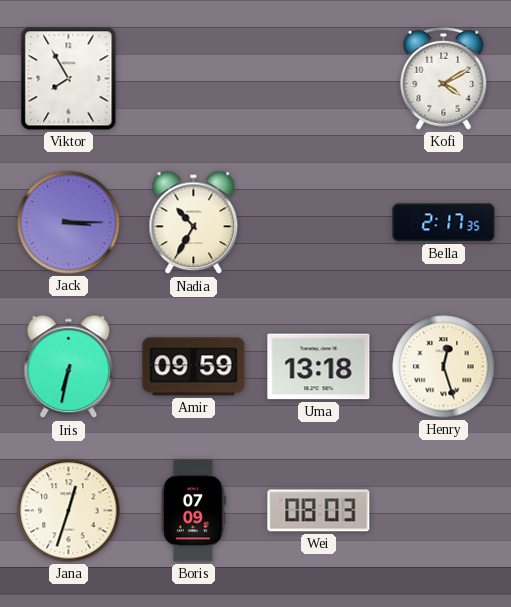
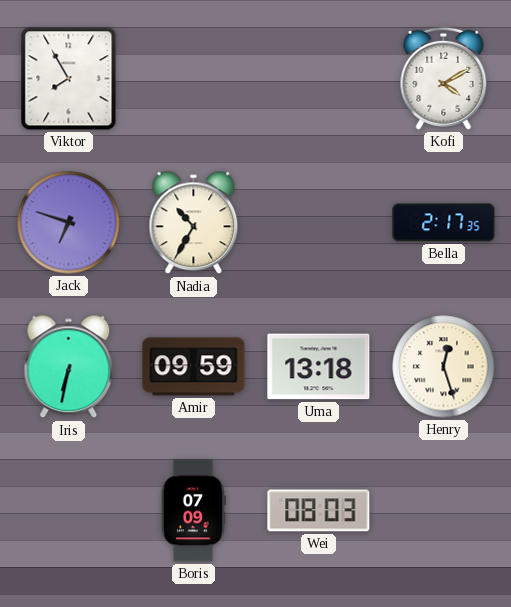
Jack: 3:15 -> 6:48 (69, 223)
Jana: 12:33 -> none (69, 511)
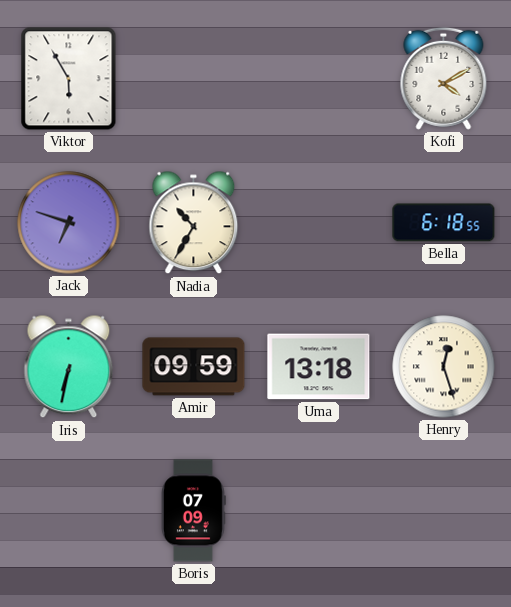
Viktor: 7:55 -> 5:55 (69, 79)
Bella: 2:17 -> 6:18 (444, 223)
Wei: 08:03 -> none (319, 511)
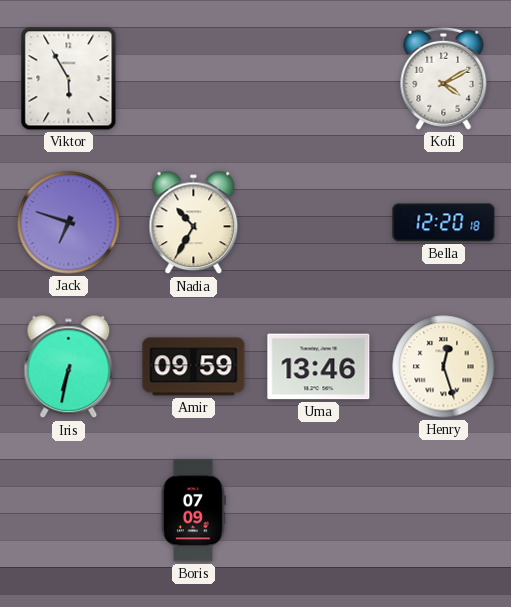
Bella: 6:18 -> 12:20 (444, 223)
Uma: 13:18 -> 13:46 (319, 367)
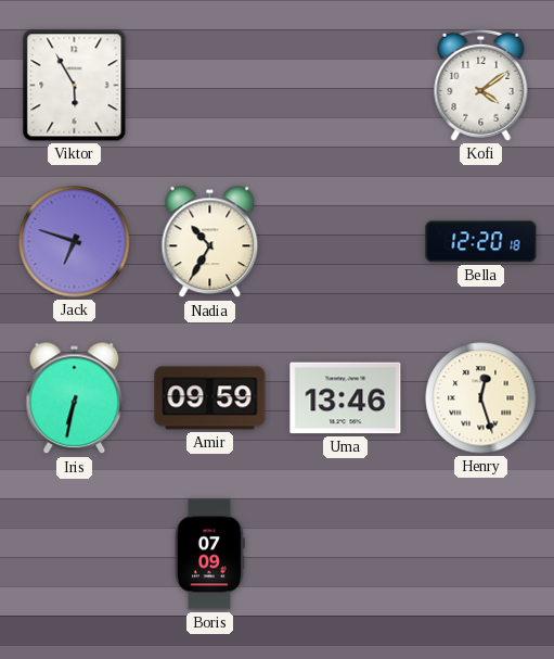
Kofi: 4:10 -> 4:09 (481, 85)
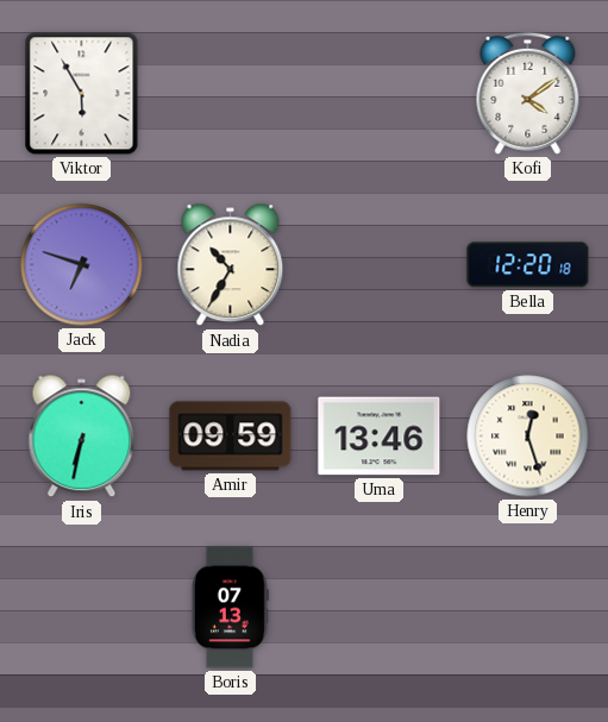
Boris: 07:09 -> 07:13 (230, 608)
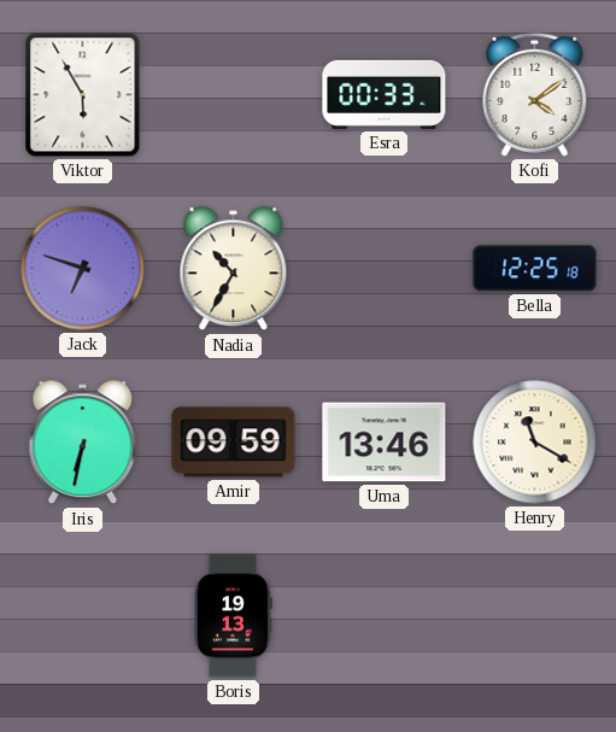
Esra: none -> 00:33 (385, 94)
Bella: 12:20 -> 12:25 (535, 269)
Henry: 12:27 -> 11:20 (535, 443)
Boris: 07:13 -> 19:13 (233, 616)
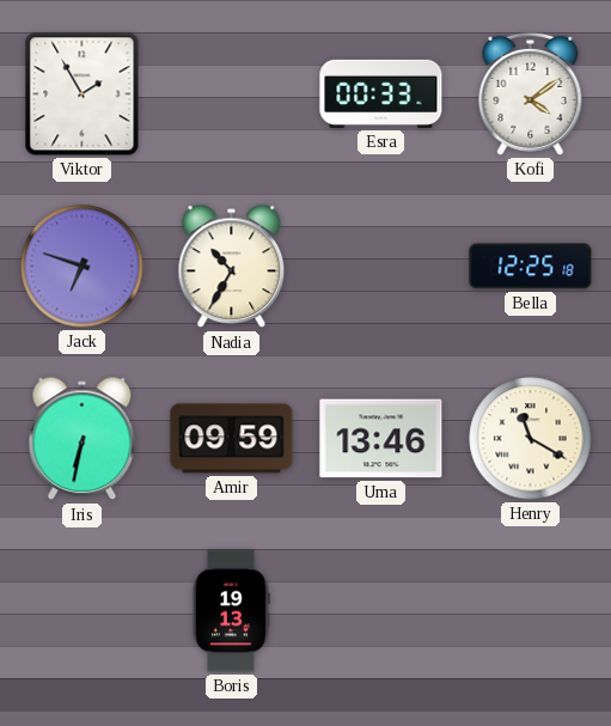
Viktor: 5:55 -> 1:55 (83, 94)
